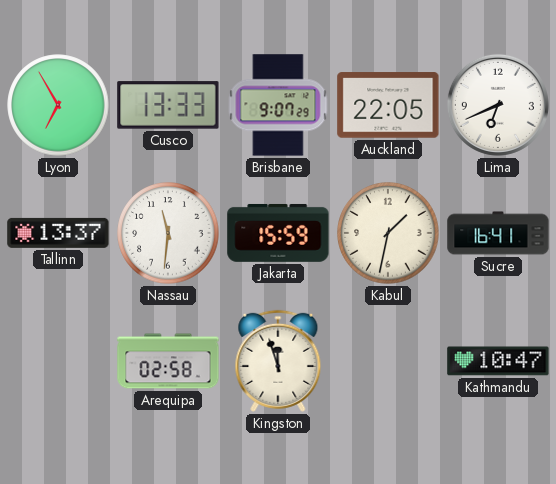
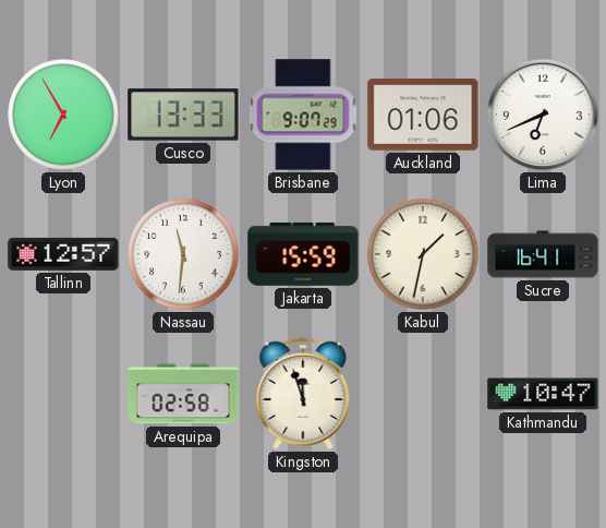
Auckland: 22:05 -> 01:06 (423, 115)
Tallinn: 13:37 -> 12:57 (63, 254)
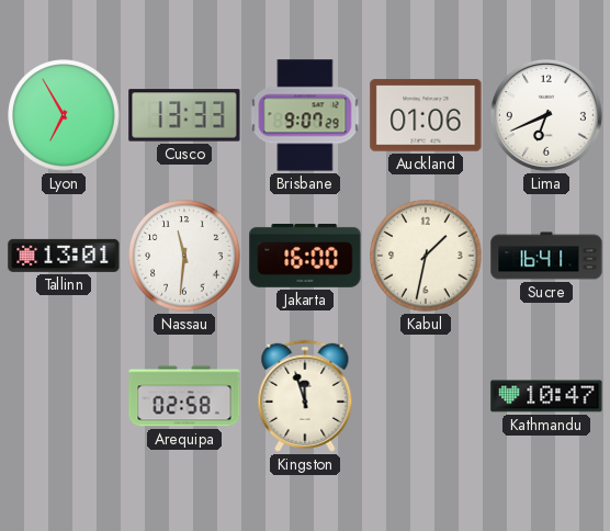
Tallinn: 12:57 -> 13:01 (64, 256)
Jakarta: 15:59 -> 16:00 (305, 256)
